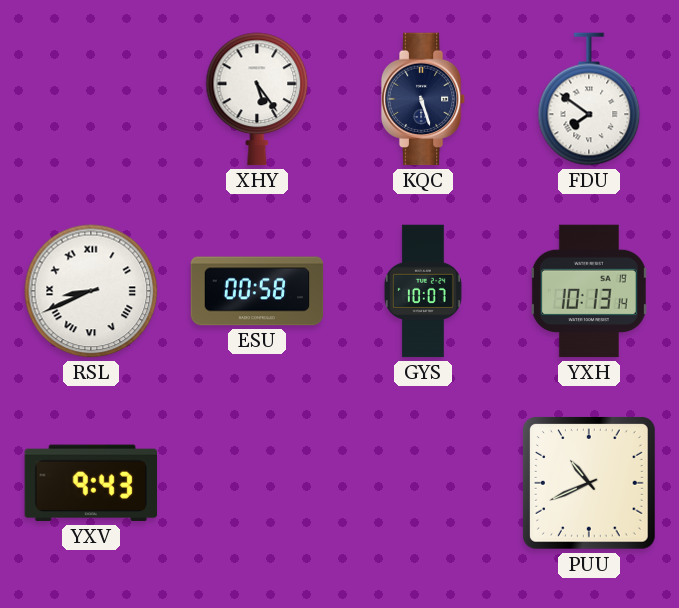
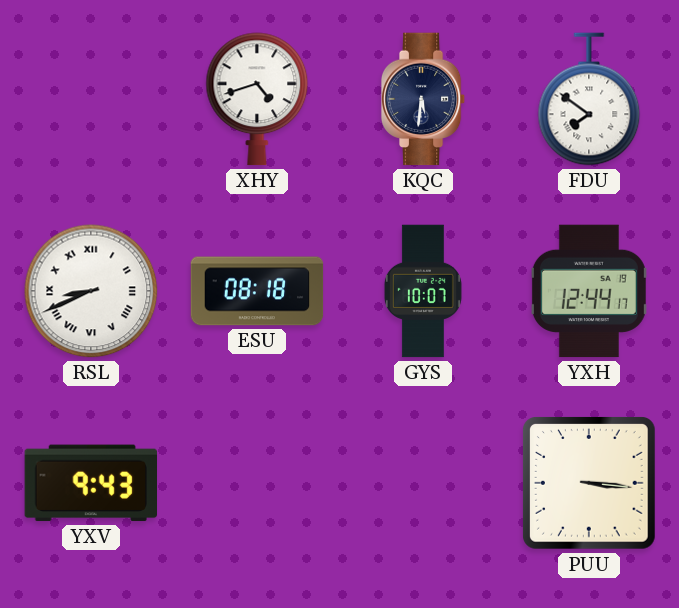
XHY: 5:24 -> 4:42 (257, 99)
KQC: 5:27 -> 5:31 (423, 99)
ESU: 00:58 -> 08:18 (257, 291)
YXH: 10:13 -> 12:44 (589, 291)
PUU: 10:41 -> 3:16 (590, 484)
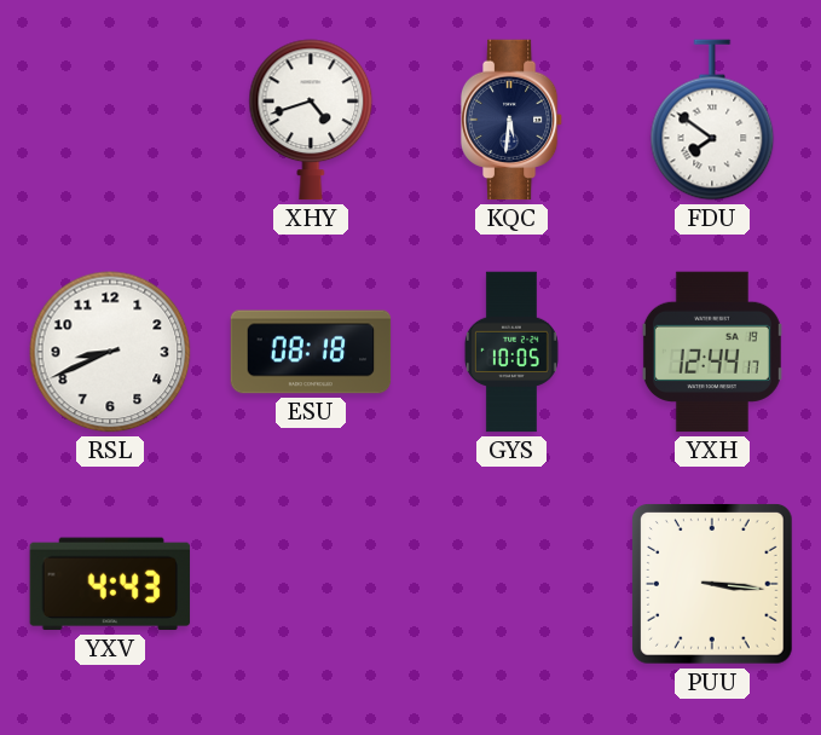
RSL numerals: Roman -> Arabic (110, 352)
GYS: 10:07 -> 10:05 (511, 352)
YXV: 9:43 -> 4:43 (109, 584)
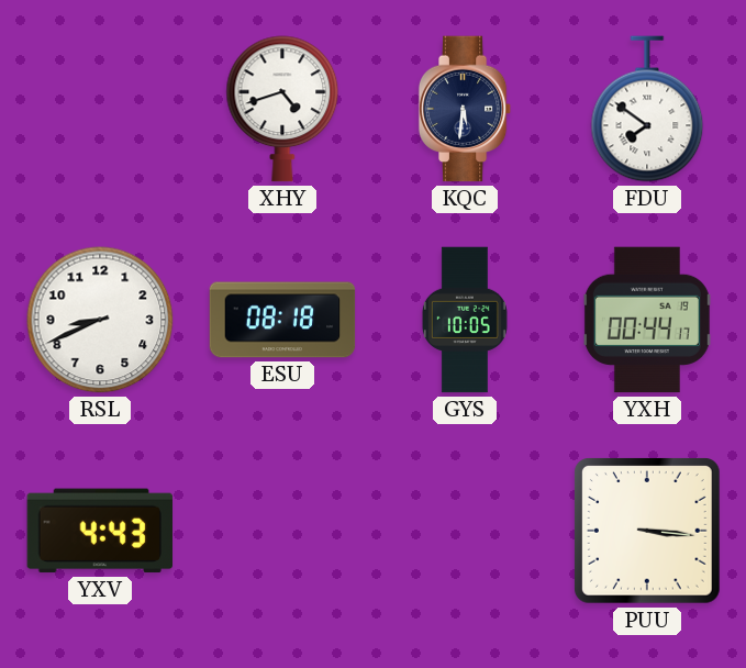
YXH: 12:44 -> 00:44 (647, 320)
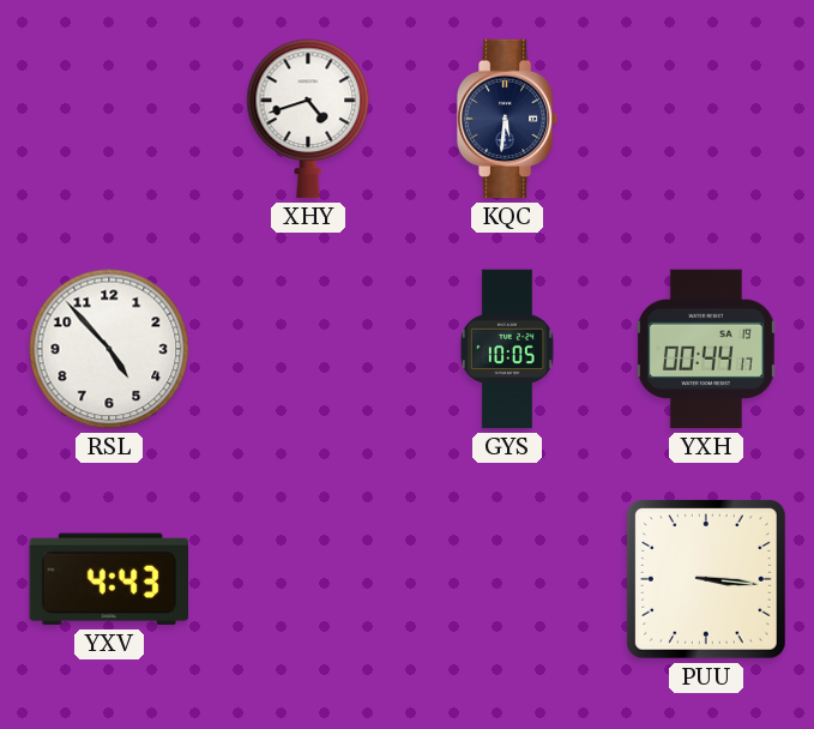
FDU: 7:51 -> none (647, 109)
RSL: 8:41 -> 4:53 (109, 349)
ESU: 08:18 -> none (282, 320)
